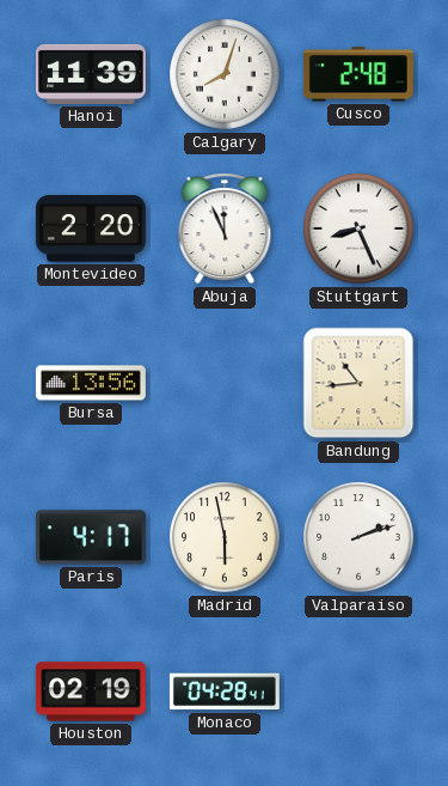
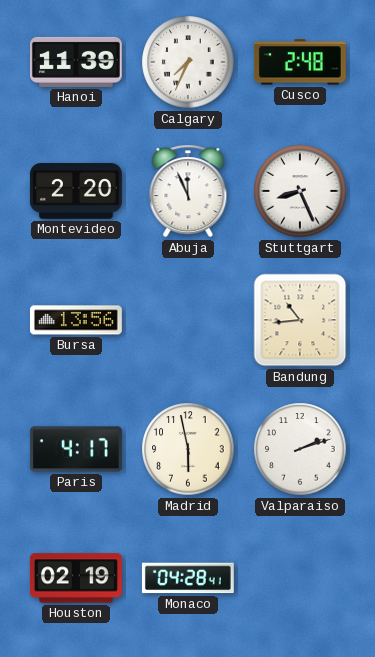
Calgary: 8:03 -> 7:34 (188, 62)
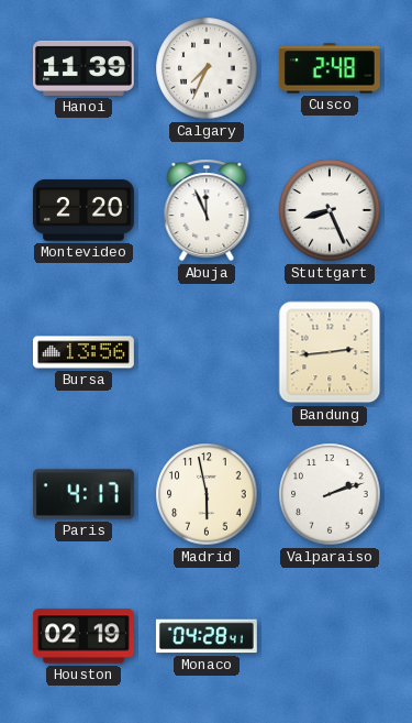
Bandung: 10:44 -> 2:44 (330, 352)
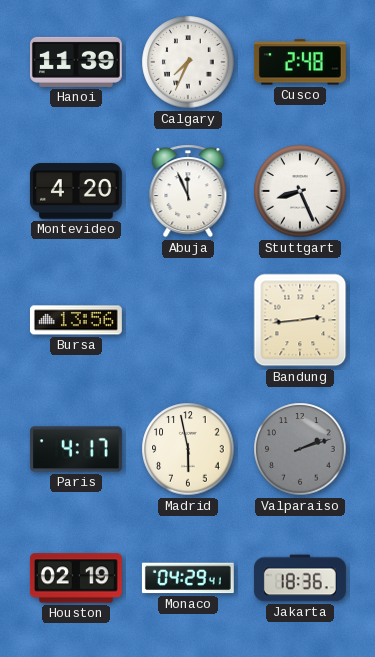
Montevideo: 2:20 -> 4:20 (76, 191)
Valparaiso dial: white -> grey (300, 449)
Monaco: 04:28 -> 04:29 (188, 578)
Jakarta: none -> 18:36 (300, 578)
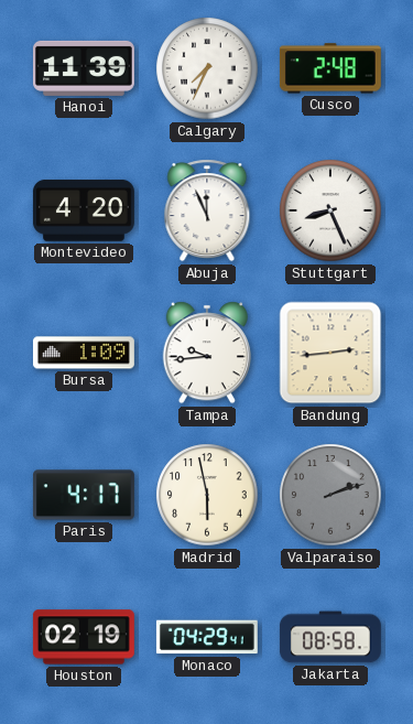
Bursa: 13:56 -> 1:09 (84, 353)
Tampa: none -> 9:44 (207, 353)
Jakarta: 18:36 -> 08:58 (330, 637)
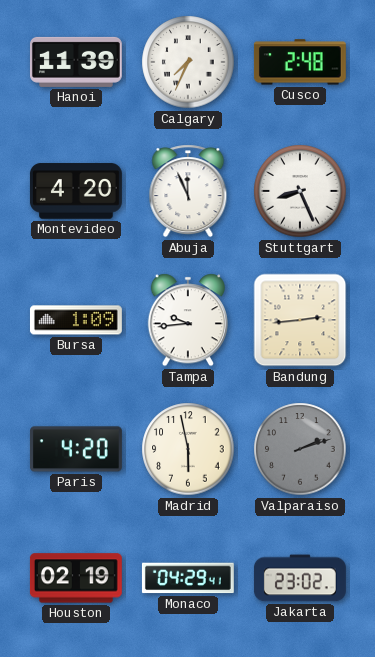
Paris: 4:17 -> 4:20 (76, 449)
Jakarta: 08:58 -> 23:02 (300, 578)
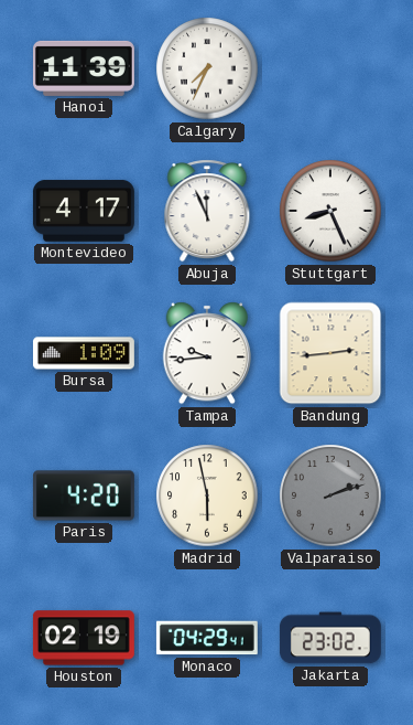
Cusco: 2:48 -> none (300, 62)
Montevideo: 4:20 -> 4:17 (84, 211)
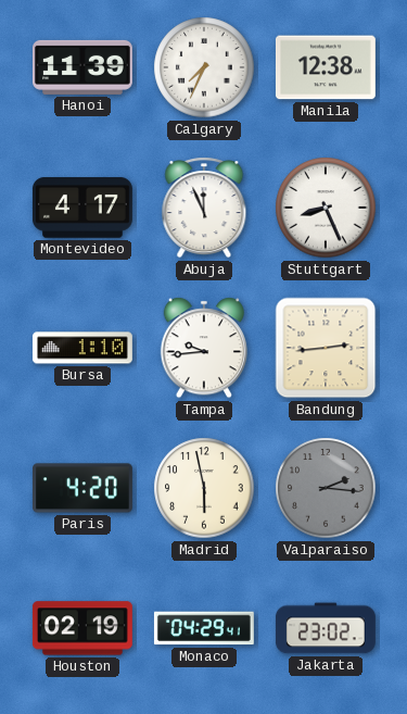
Manila: none -> 12:38 (326, 67)
Bursa: 1:09 -> 1:10 (82, 348)
Valparaiso: 2:12 -> 2:16 (326, 488)
